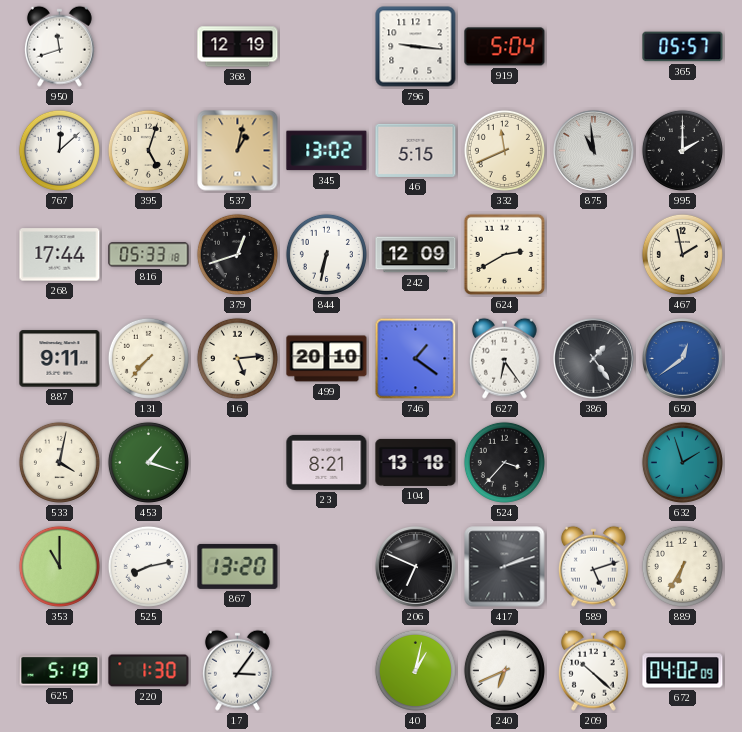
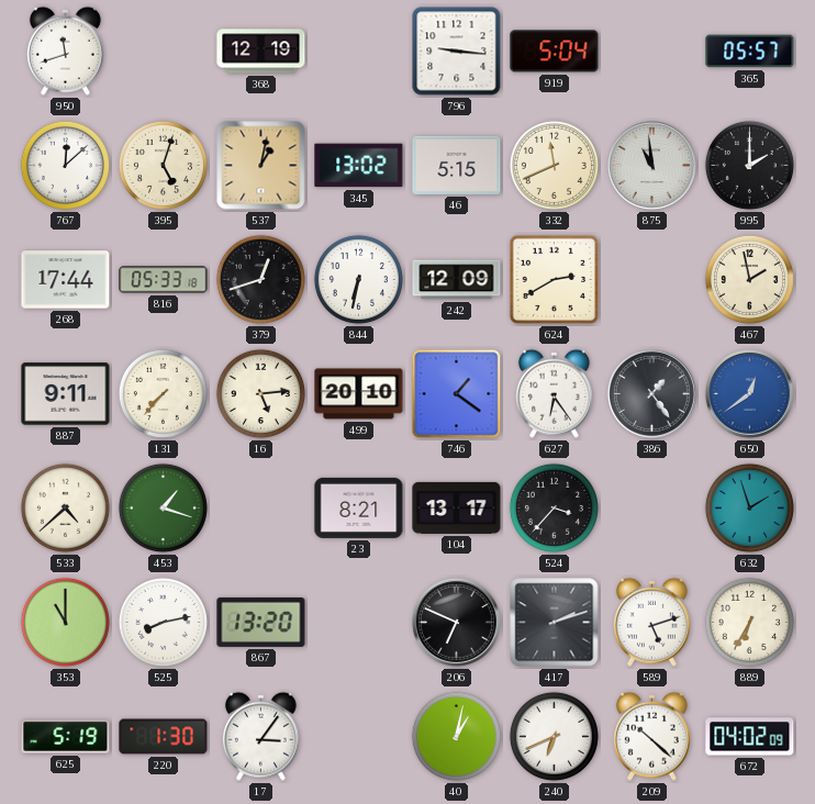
533: 4:02 -> 4:38 (65, 507)
104: 13:18 -> 13:17 (457, 507)
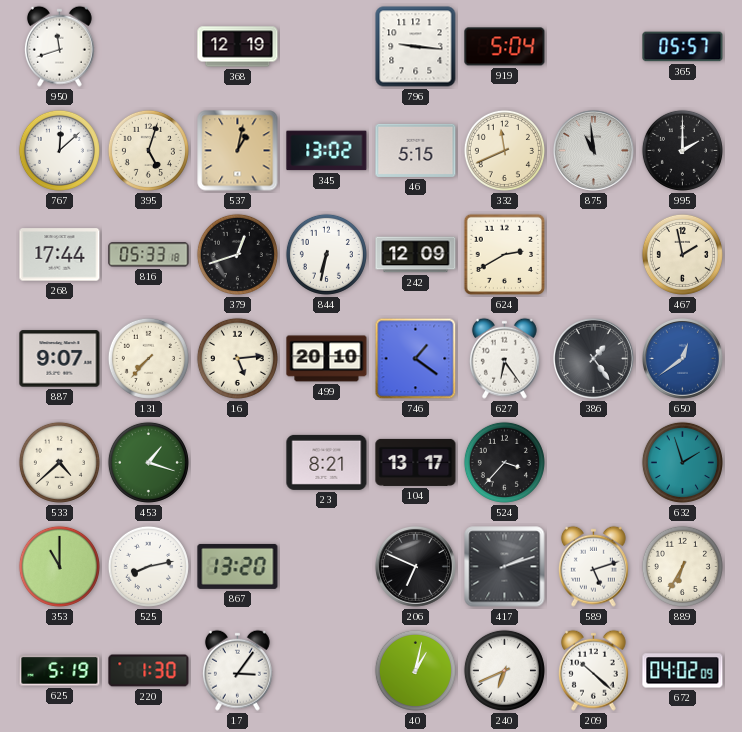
887: 9:11 -> 9:07 (60, 359)
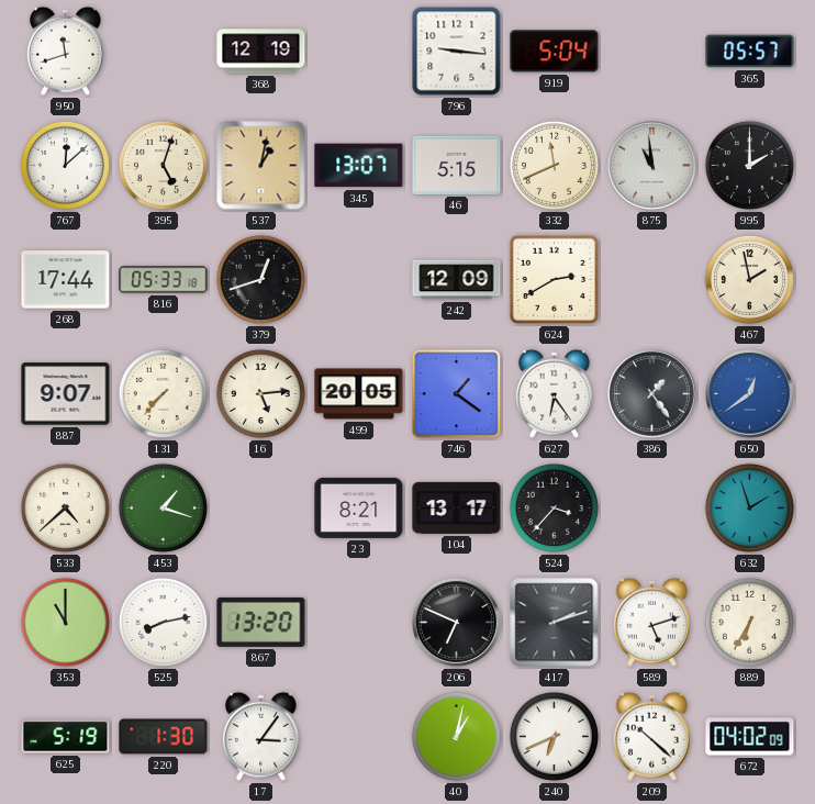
345: 13:02 -> 13:07 (359, 166)
844: 6:32 -> none (326, 254)
499: 20:10 -> 20:05 (359, 394)
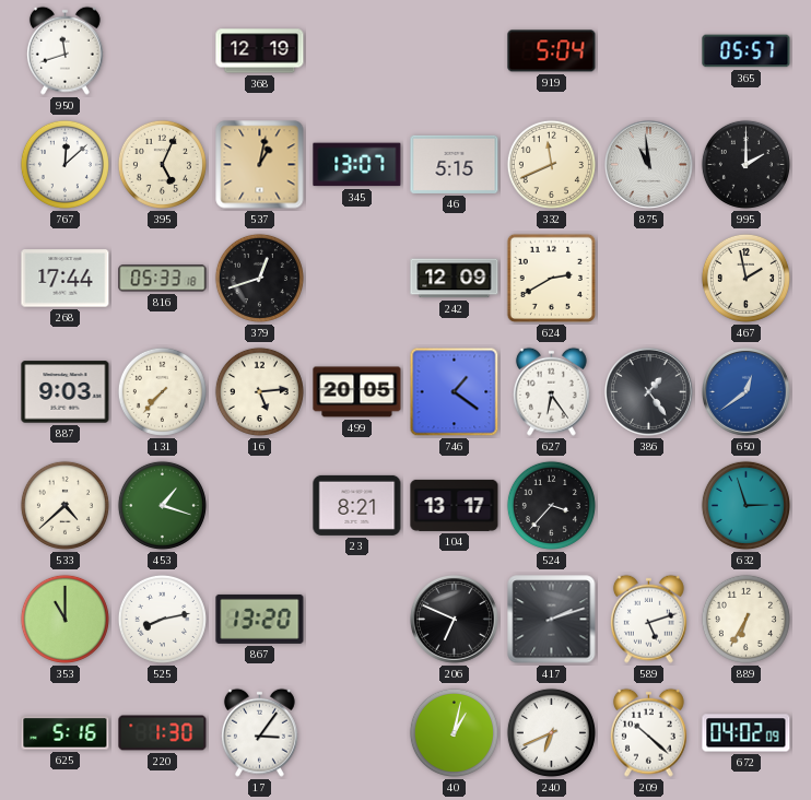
796: 9:16 -> none (457, 52)
395: 5:03 -> 5:04 (162, 164)
887: 9:07 -> 9:03 (66, 392)
632: 1:57 -> 2:57 (745, 505)
625: 5:19 -> 5:16 (66, 733)
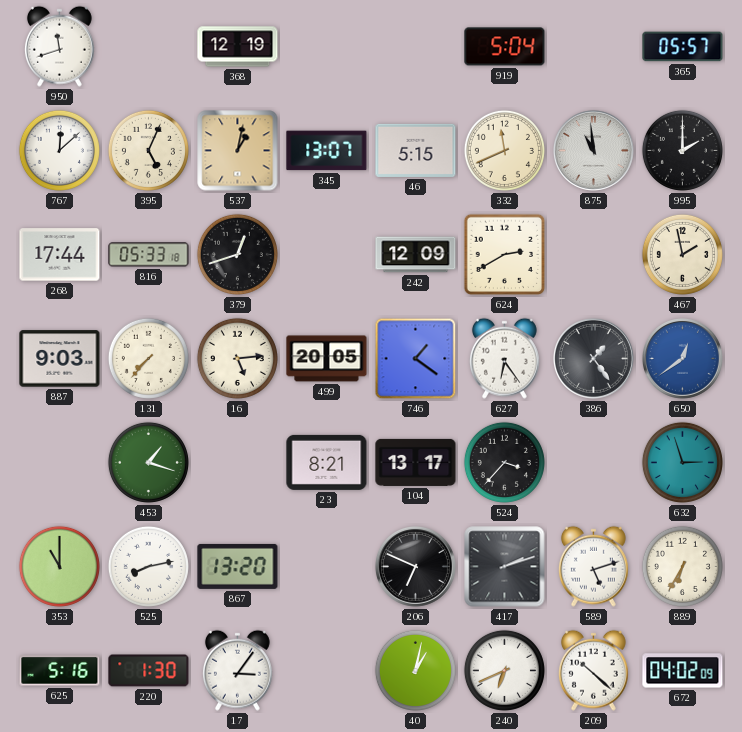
533: 4:38 -> none (64, 505)
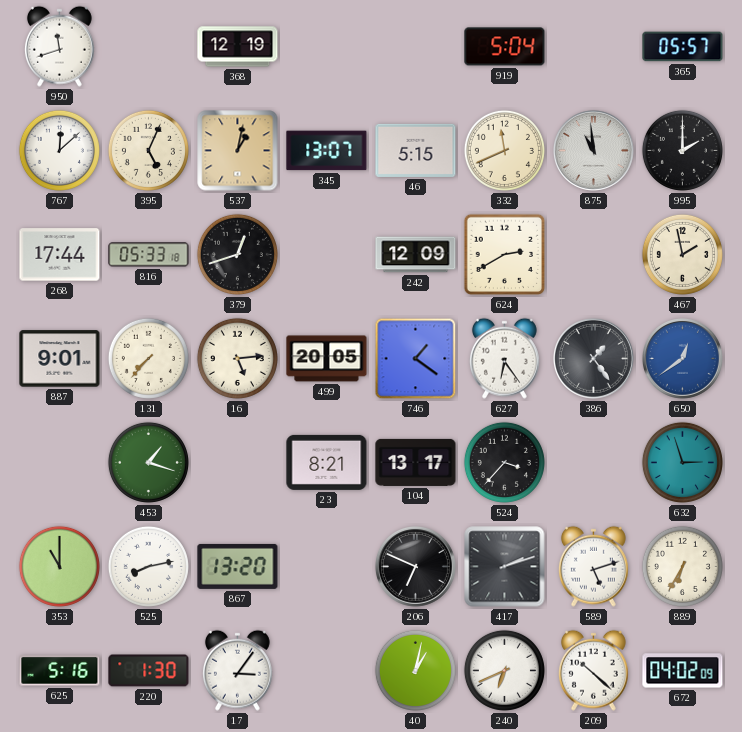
887: 9:03 -> 9:01 (60, 359)
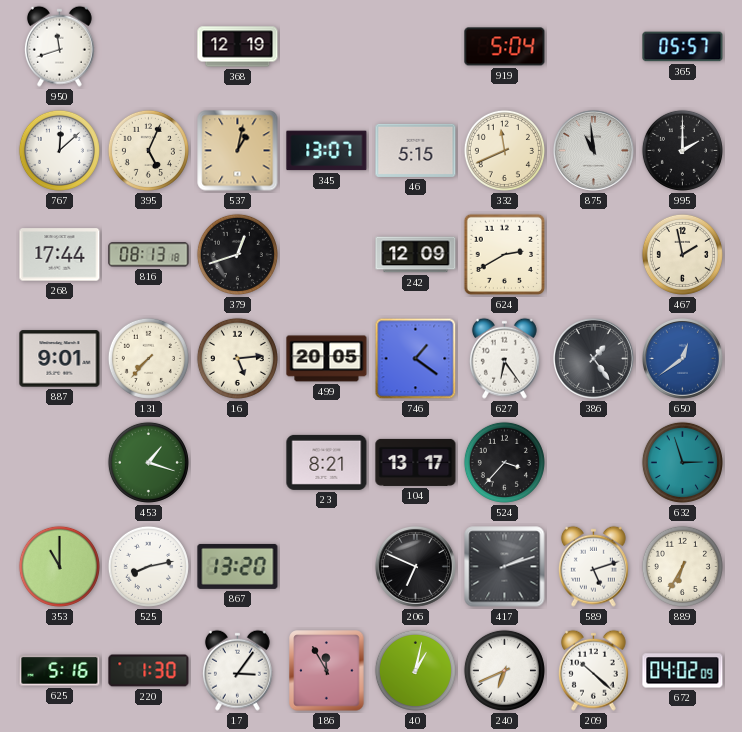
816: 05:33 -> 08:13 (149, 255)
186: none -> 11:55 (327, 671)
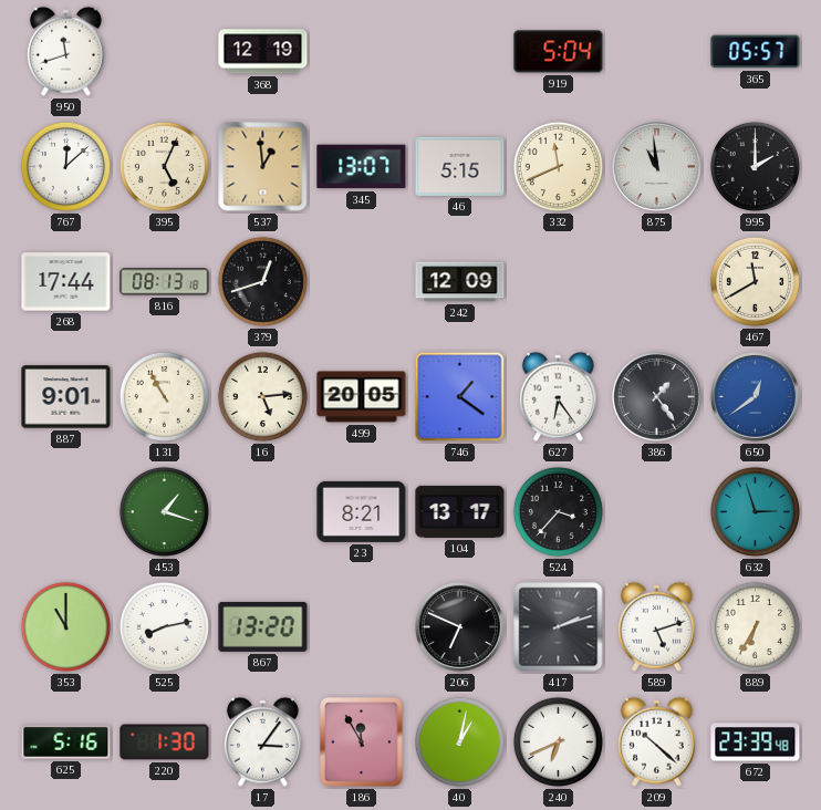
537: 1:02 -> 12:59 (263, 167)
624: 2:40 -> none (505, 255)
467: 1:58 -> 11:40 (755, 281)
131: 7:37 -> 10:55 (164, 396)
672: 04:02 -> 23:39 (756, 742)
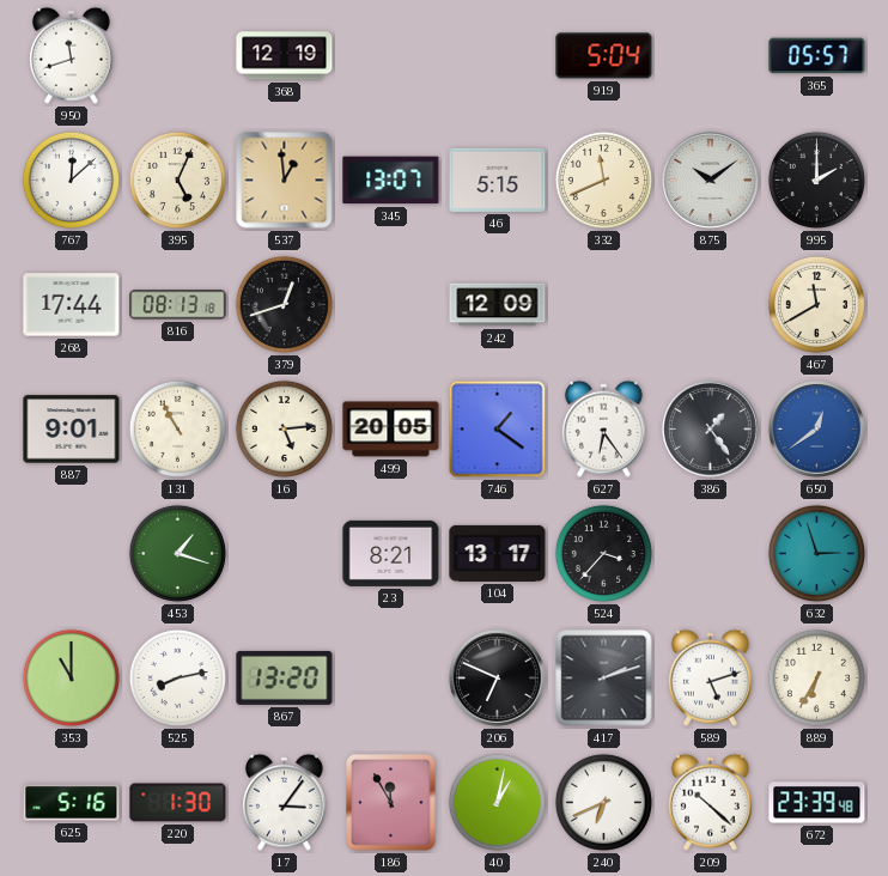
875: 10:59 -> 10:09 (710, 180)
